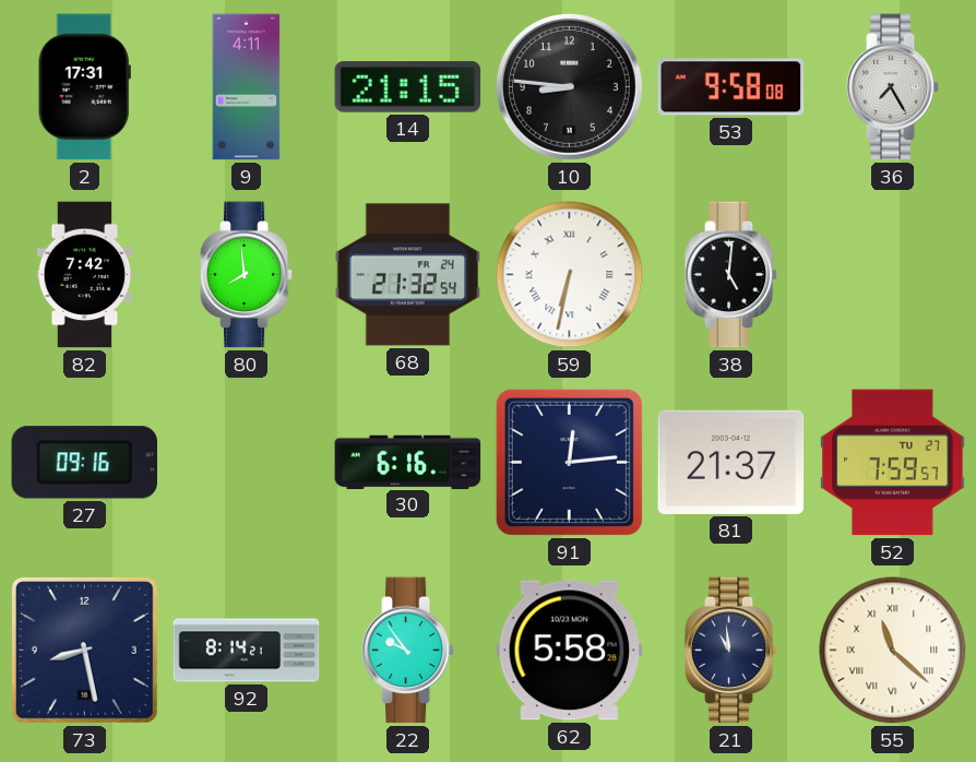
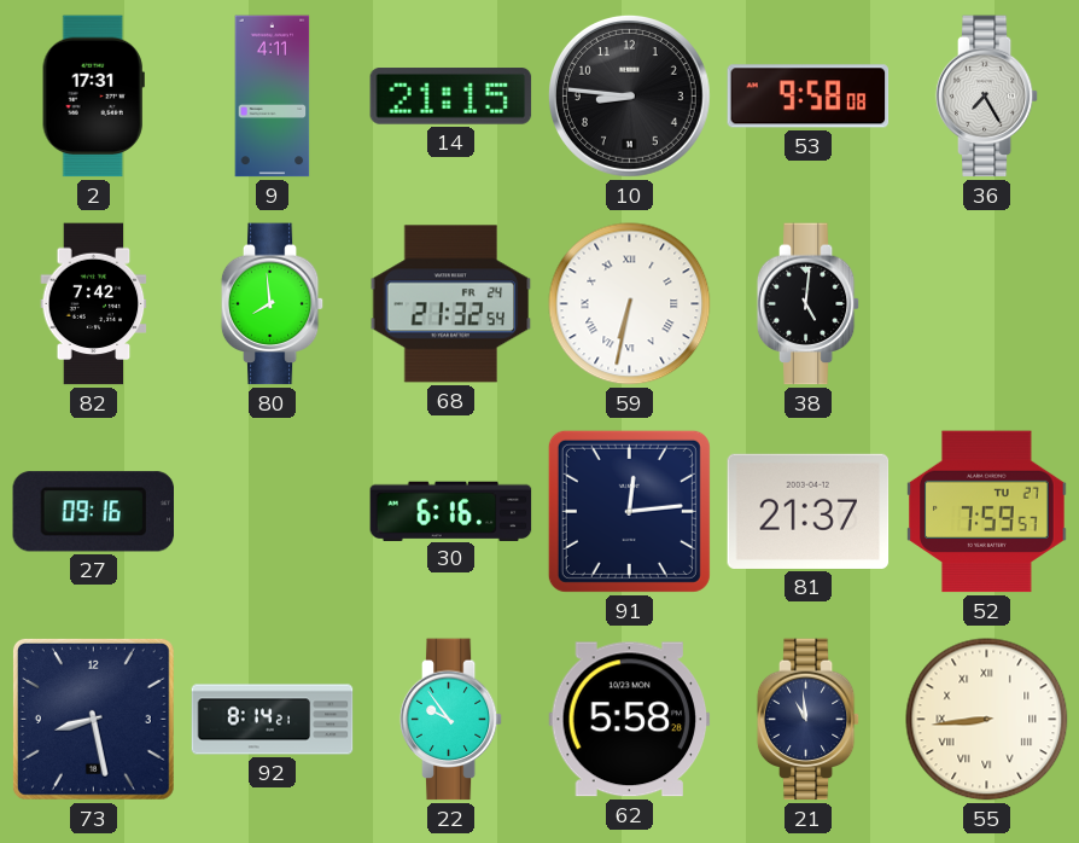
55: 11:22 -> 8:44 (987, 720)
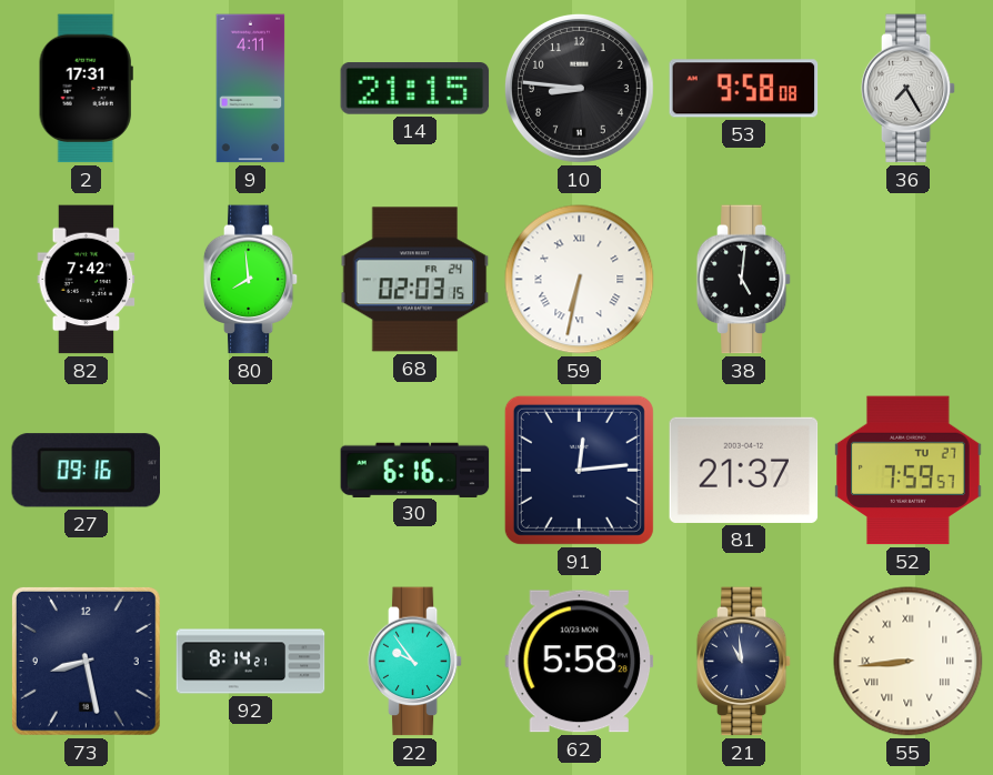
68: 21:32 -> 02:03 (415, 280)
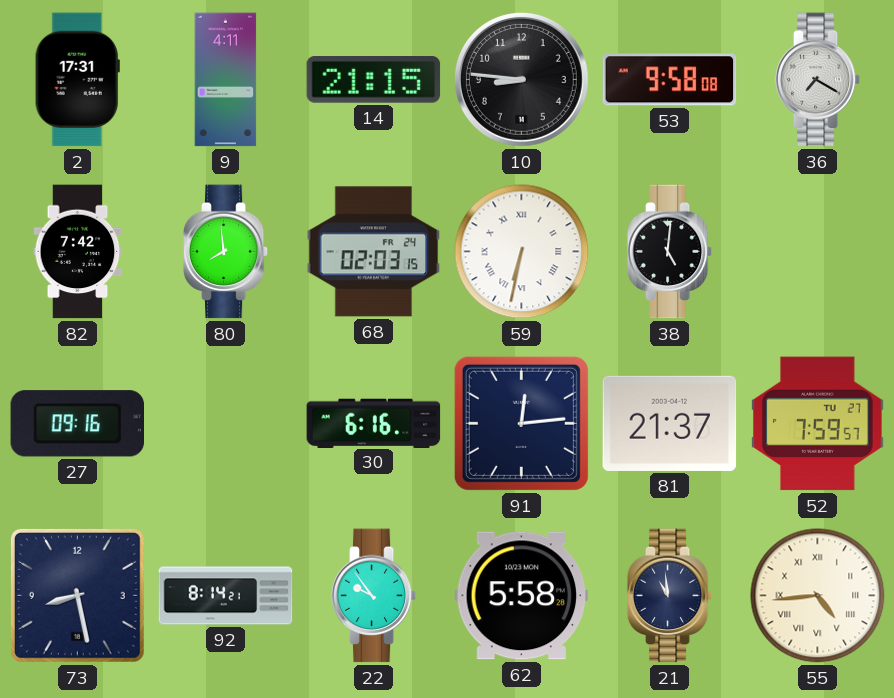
36: 7:25 -> 7:20 (818, 80)
55: 8:44 -> 4:44 (818, 596)
